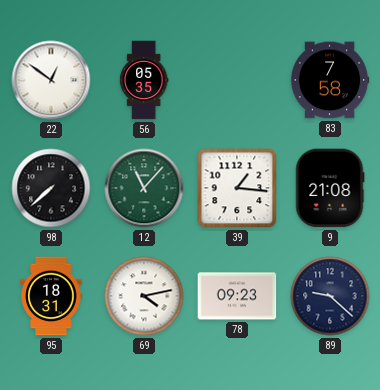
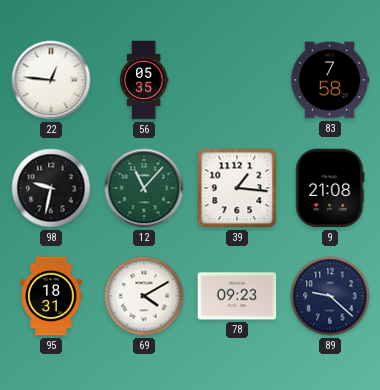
22: 12:51 -> 12:46 (51, 80)
98: 7:38 -> 9:32 (51, 188)
69: 4:13 -> 4:10 (144, 296)
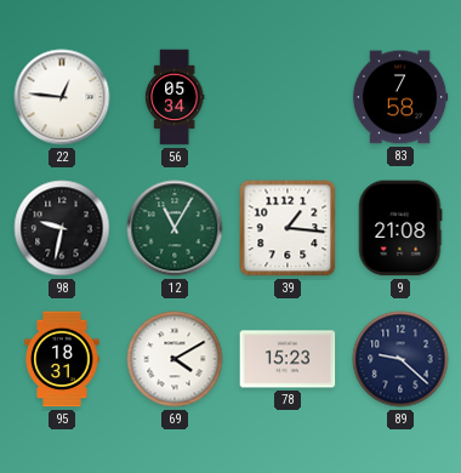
56: 05:35 -> 05:34 (175, 97)
12: 11:07 -> 11:05 (175, 228)
78: 09:23 -> 15:23 (288, 359)
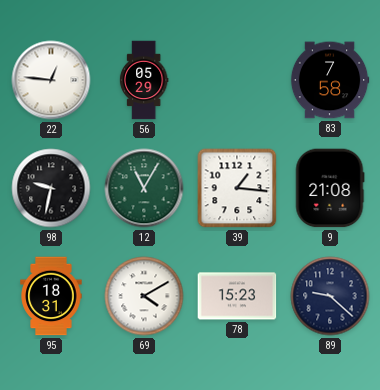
56: 05:34 -> 05:29 (144, 80)
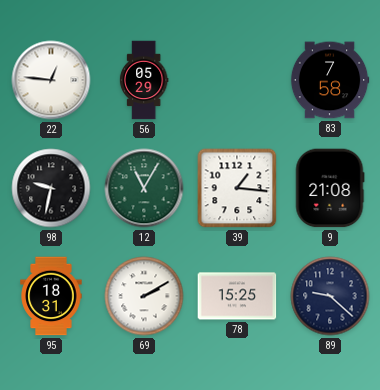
69: 4:10 -> 2:10 (144, 296)
78: 15:23 -> 15:25 (237, 296)
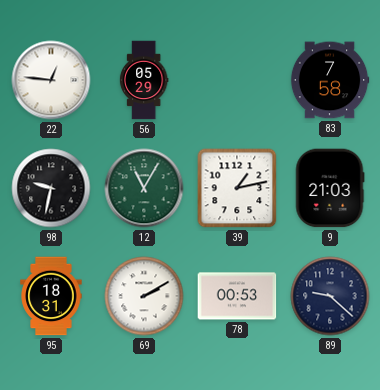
39: 1:16 -> 1:13 (237, 188)
9: 21:08 -> 21:03 (330, 188)
78: 15:25 -> 00:53 (237, 296)
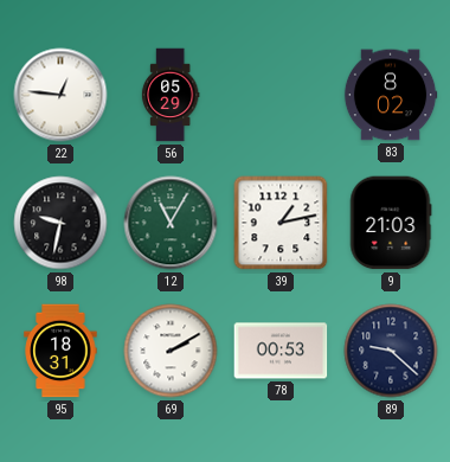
83: 7:58 -> 8:02 (391, 95)
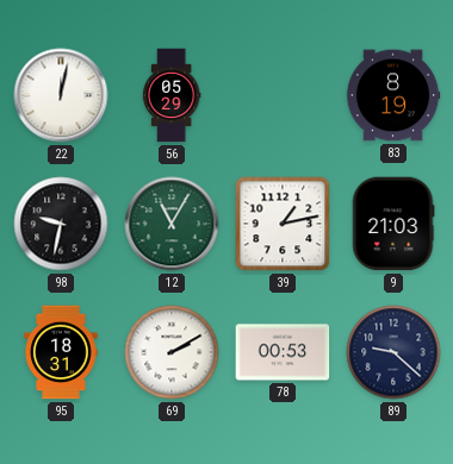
22: 12:46 -> 12:02 (61, 95)
83: 8:02 -> 8:19 (393, 95)
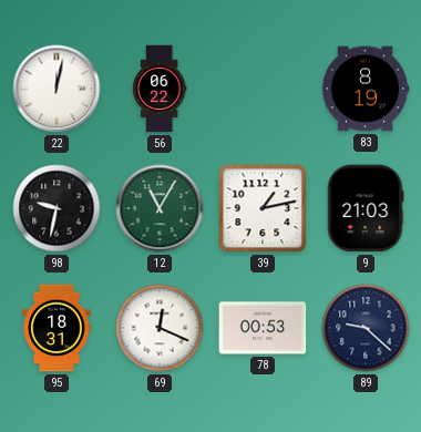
56: 05:29 -> 06:22 (160, 89)
69: 2:10 -> 12:19 (160, 328)
